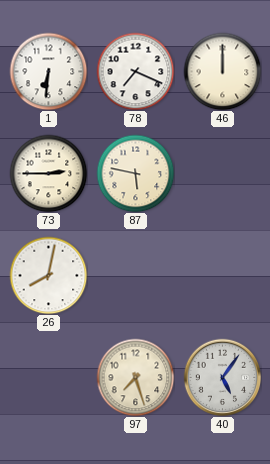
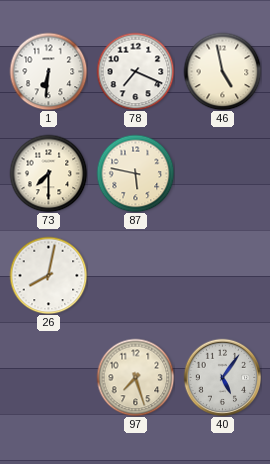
46: 12:00 -> 4:58 (222, 71)
73: 2:45 -> 7:30 (48, 173)
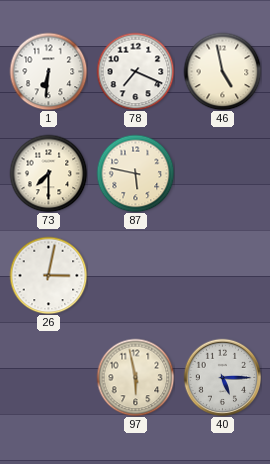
26: 8:02 -> 3:02 (48, 275)
97: 7:27 -> 5:58 (135, 377)
40: 5:06 -> 5:15 (222, 377)
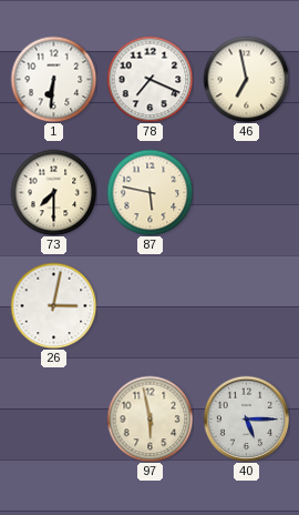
46: 4:58 -> 6:58 (246, 79)
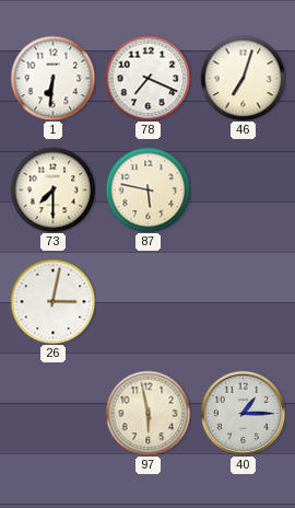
46: 6:58 -> 7:03 (243, 78)
40: 5:15 -> 1:15 (243, 413)
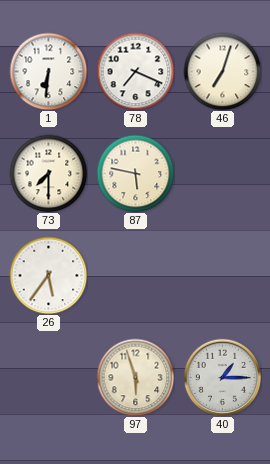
26: 3:02 -> 5:36 (48, 275)
97: 5:58 -> 5:57 (135, 377)
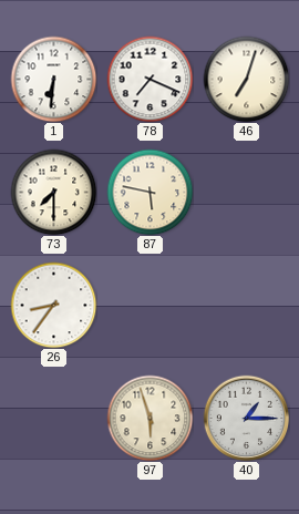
26: 5:36 -> 8:36 (53, 305)
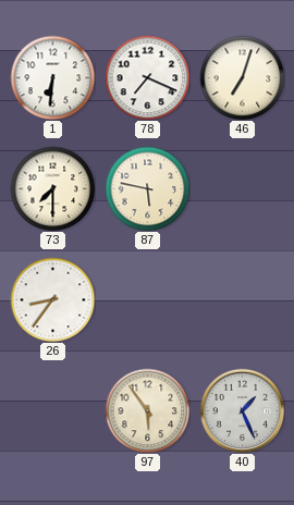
97: 5:57 -> 5:54 (147, 410)
40: 1:15 -> 1:26 (242, 410)
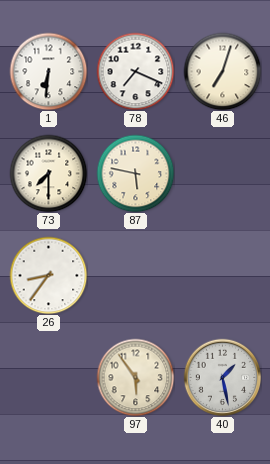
40: 1:26 -> 1:28 (222, 377)
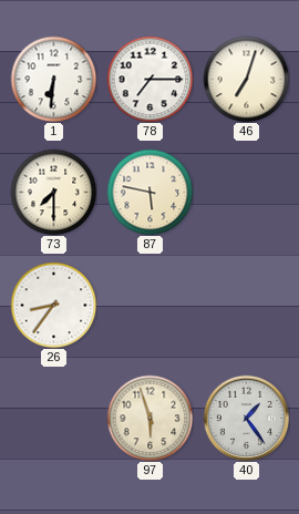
78: 7:19 -> 7:15 (149, 79)
97: 5:54 -> 5:57 (149, 418)
40: 1:28 -> 1:24 (246, 418)
